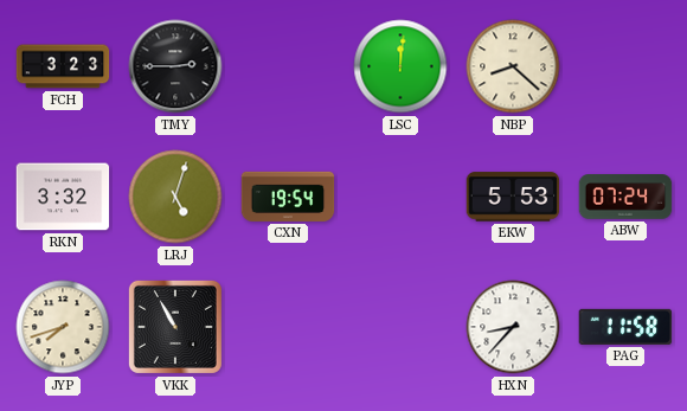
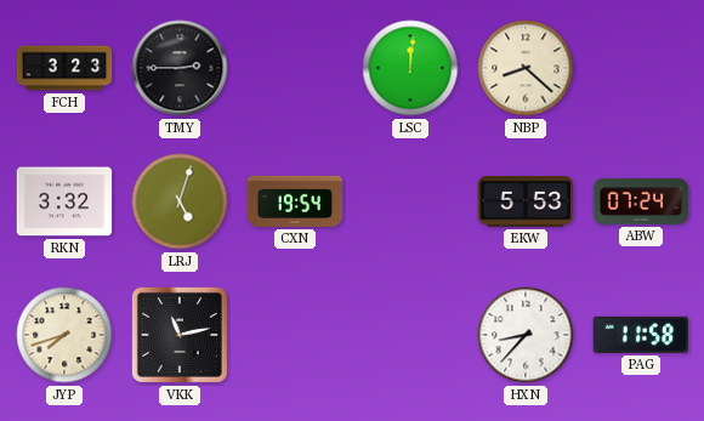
VKK: 10:55 -> 11:13 (180, 335)
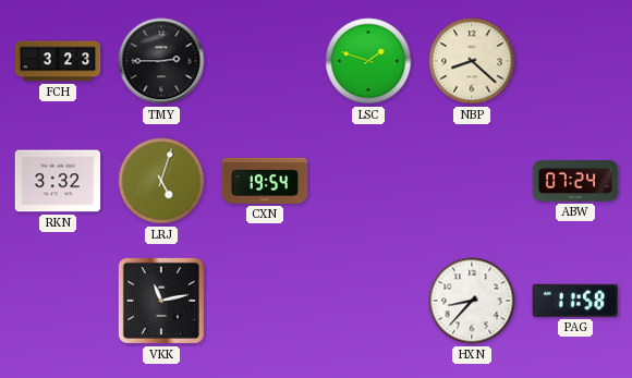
LSC: 12:01 -> 1:48 (368, 61)
EKW: 5:53 -> none (526, 201)
JYP: 7:42 -> none (64, 335)
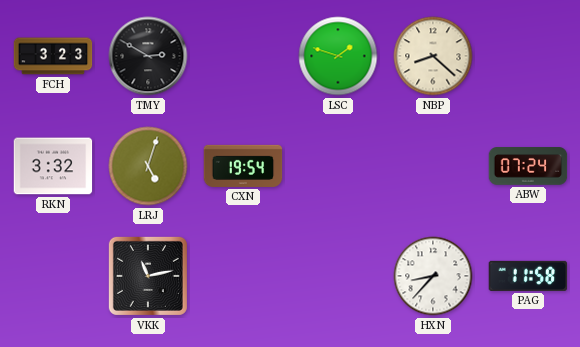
TMY: 2:45 -> 2:50 (148, 56)
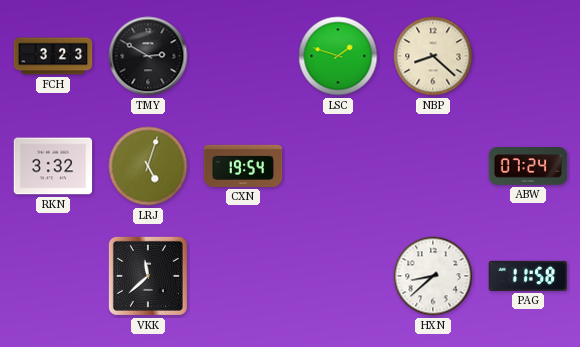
VKK: 11:13 -> 11:38 (148, 276)
HXN: 8:37 -> 8:38 (433, 276)
